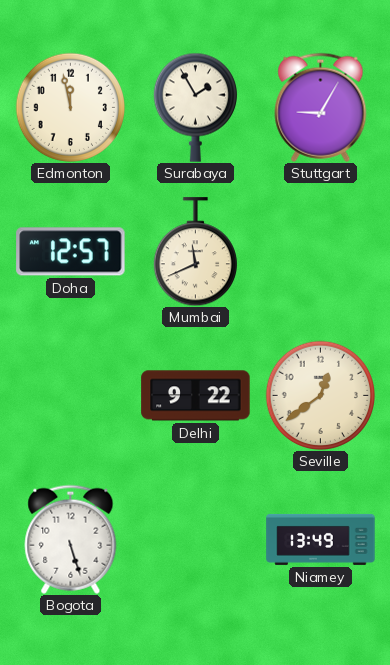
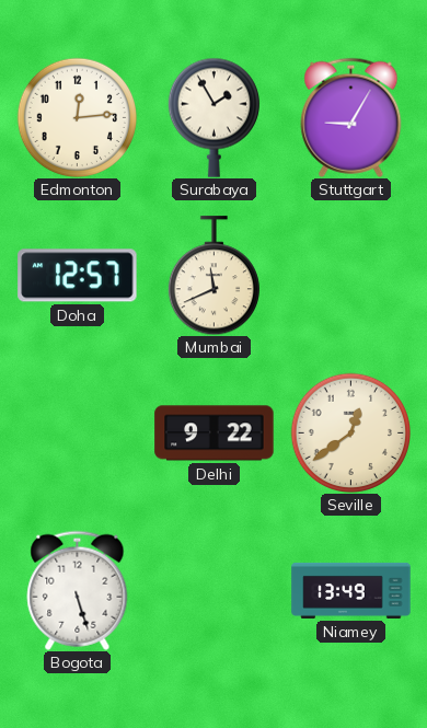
Edmonton: 11:58 -> 12:14 (77, 117)
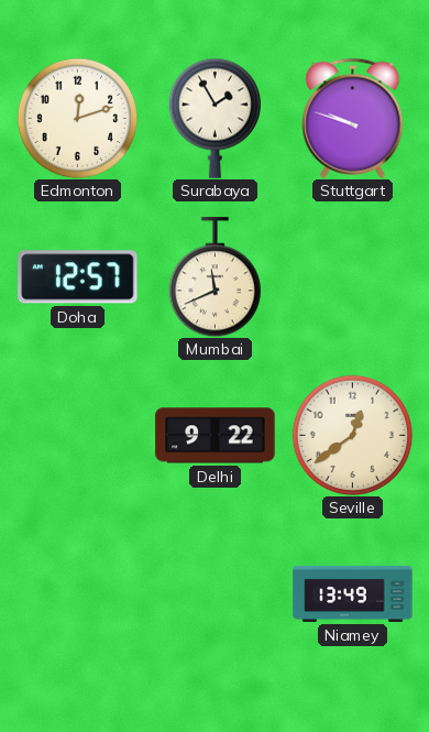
Edmonton: 12:14 -> 12:12 (77, 118)
Stuttgart: 9:05 -> 9:48 (353, 118)
Bogota: 5:27 -> none (78, 590)
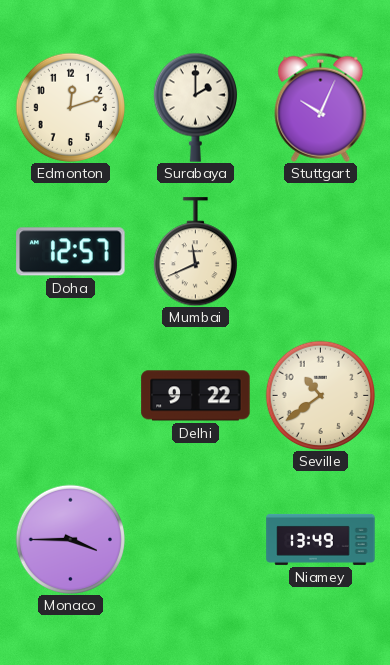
Surabaya: 1:55 -> 2:00 (195, 107)
Stuttgart: 9:48 -> 10:04 (321, 107)
Seville: 12:39 -> 10:39 (320, 395)
Monaco: none -> 3:45 (70, 539)
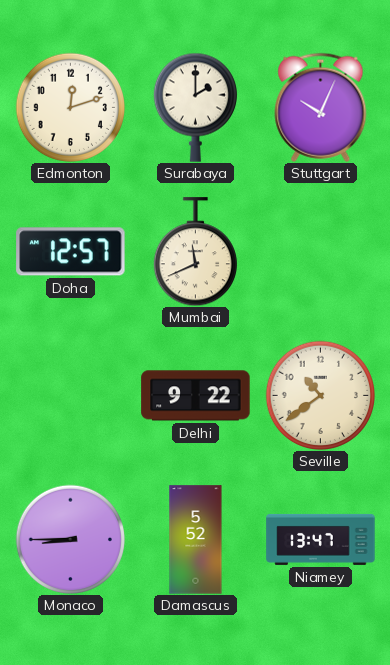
Monaco: 3:45 -> 8:45 (70, 539)
Damascus: none -> 5:52 (196, 540)
Niamey: 13:49 -> 13:47 (321, 539)
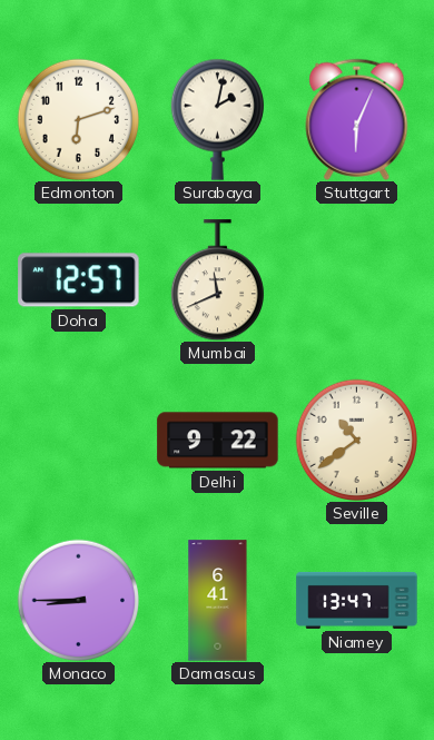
Edmonton: 12:12 -> 6:12 (78, 119)
Surabaya: 2:00 -> 2:02 (217, 119)
Stuttgart: 10:04 -> 6:04 (357, 119)
Damascus: 5:52 -> 6:41 (218, 601)
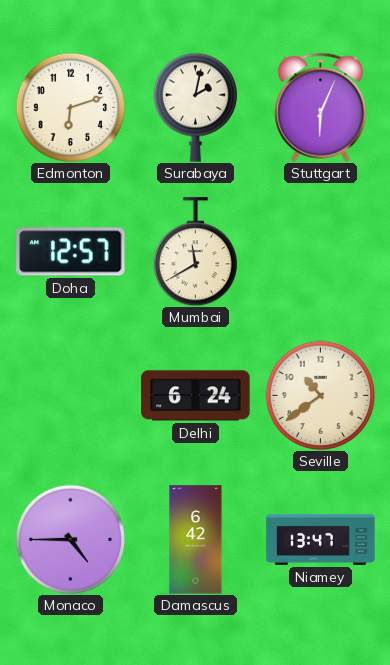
Mumbai: 11:41 -> 11:40 (195, 252)
Delhi: 9:22 -> 6:24 (196, 396)
Monaco: 8:45 -> 4:45 (70, 539)
Damascus: 6:41 -> 6:42 (196, 540)
